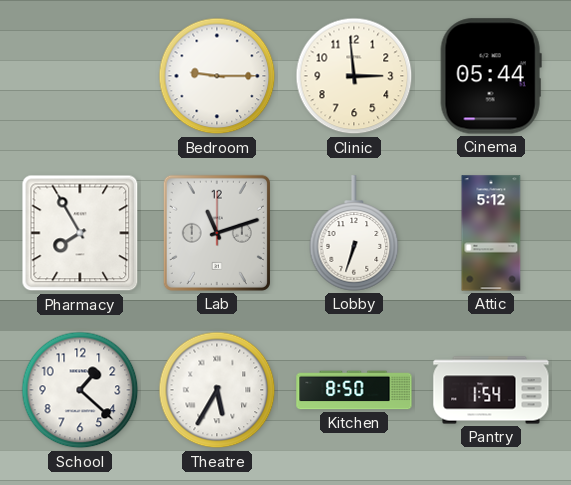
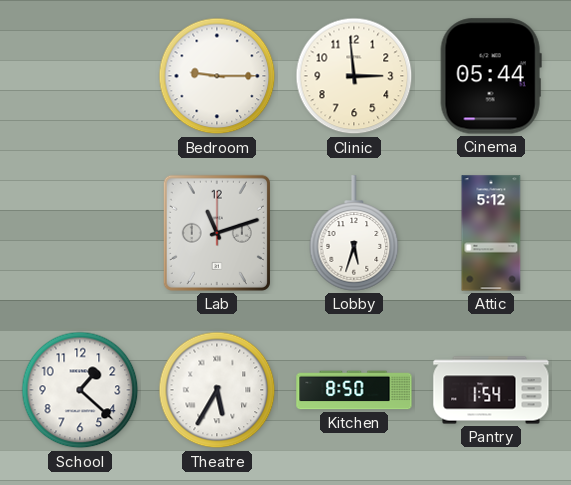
Pharmacy: 7:55 -> none (80, 233)
Lobby: 6:33 -> 5:33 (354, 233)
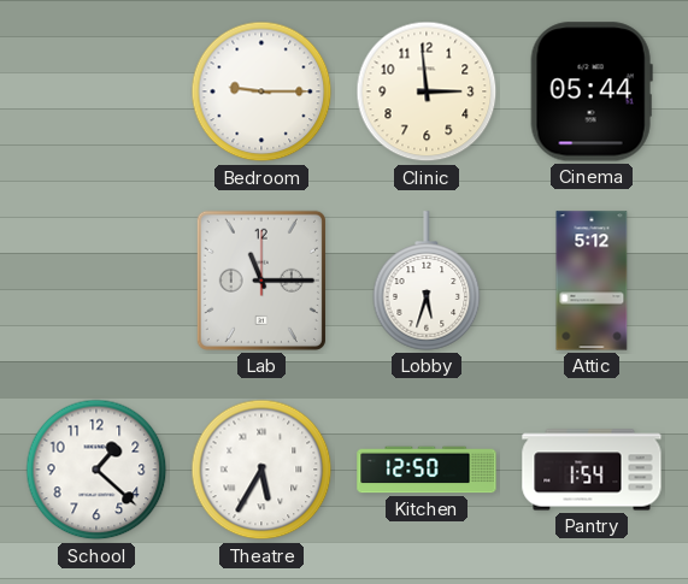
Lab: 11:12 -> 11:15 (261, 281)
Kitchen: 8:50 -> 12:50 (427, 470)
